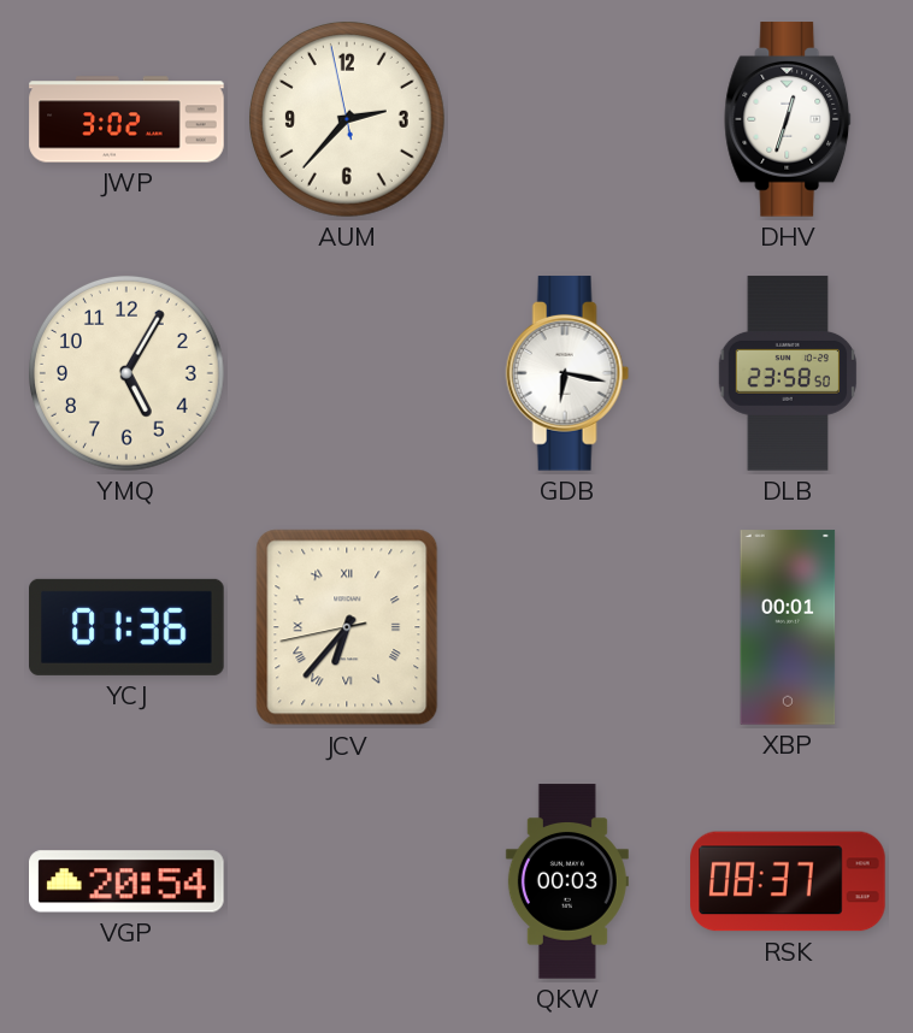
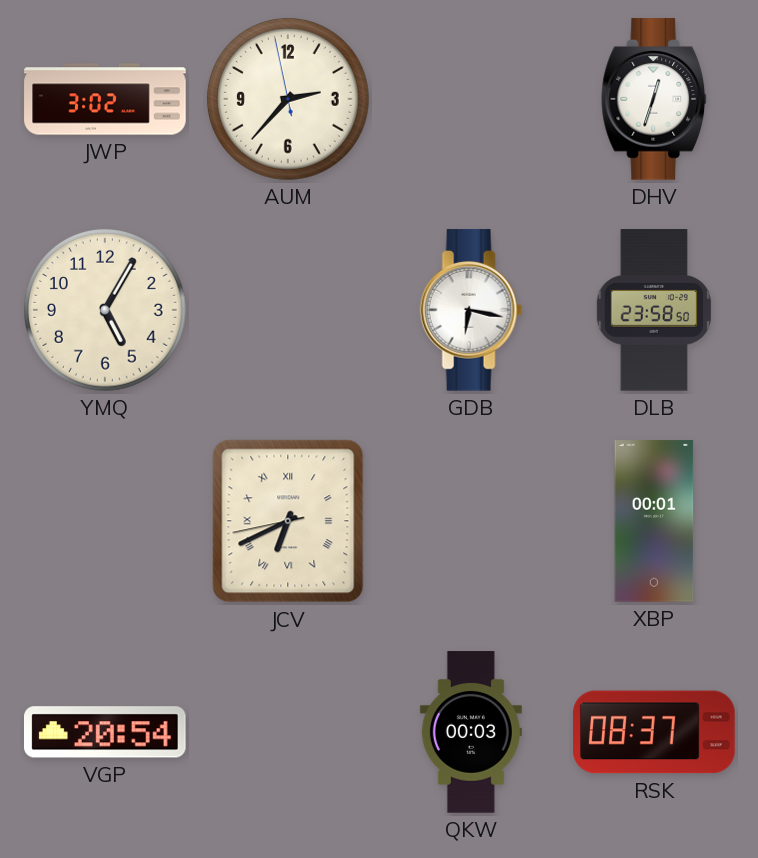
YCJ: 01:36 -> none (126, 627)
JCV: 6:36 -> 6:40 (288, 521)
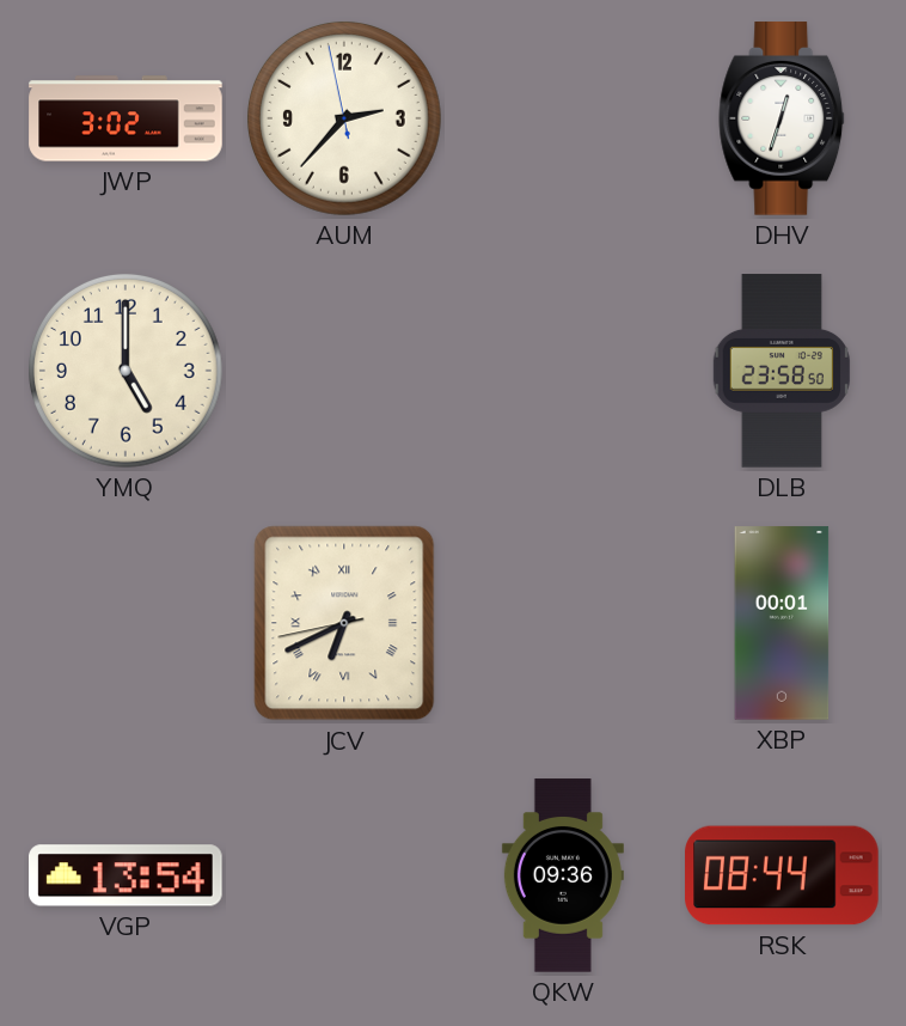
YMQ: 5:05 -> 5:00 (126, 371)
GDB: 6:17 -> none (471, 310)
VGP: 20:54 -> 13:54 (127, 875)
QKW: 00:03 -> 09:36 (563, 875)
RSK: 08:37 -> 08:44 (782, 875)
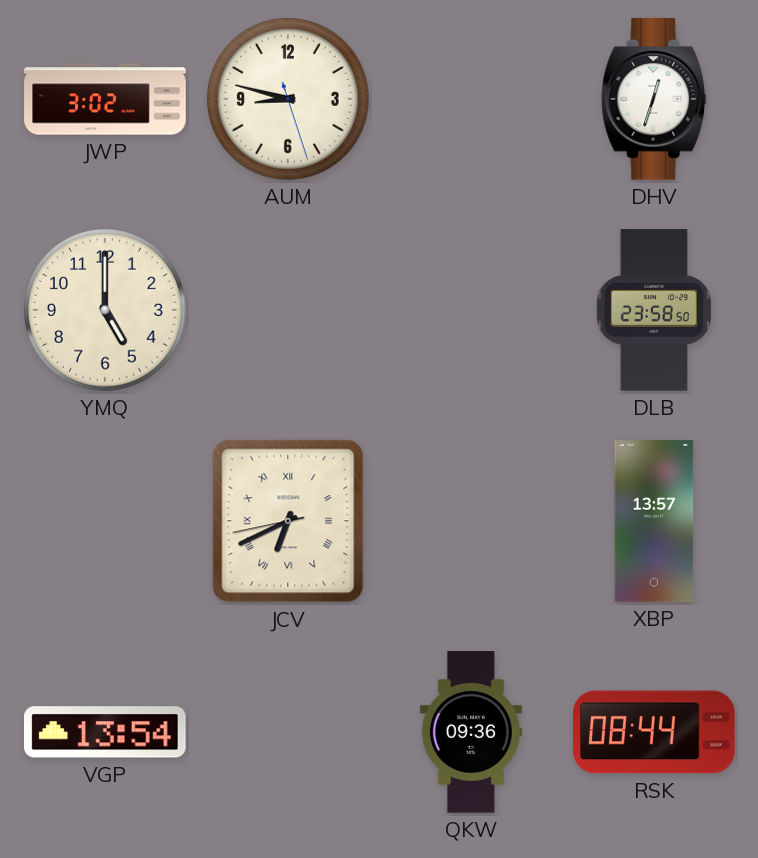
AUM: 2:36 -> 8:47 (288, 99)
XBP: 00:01 -> 13:57 (654, 521)
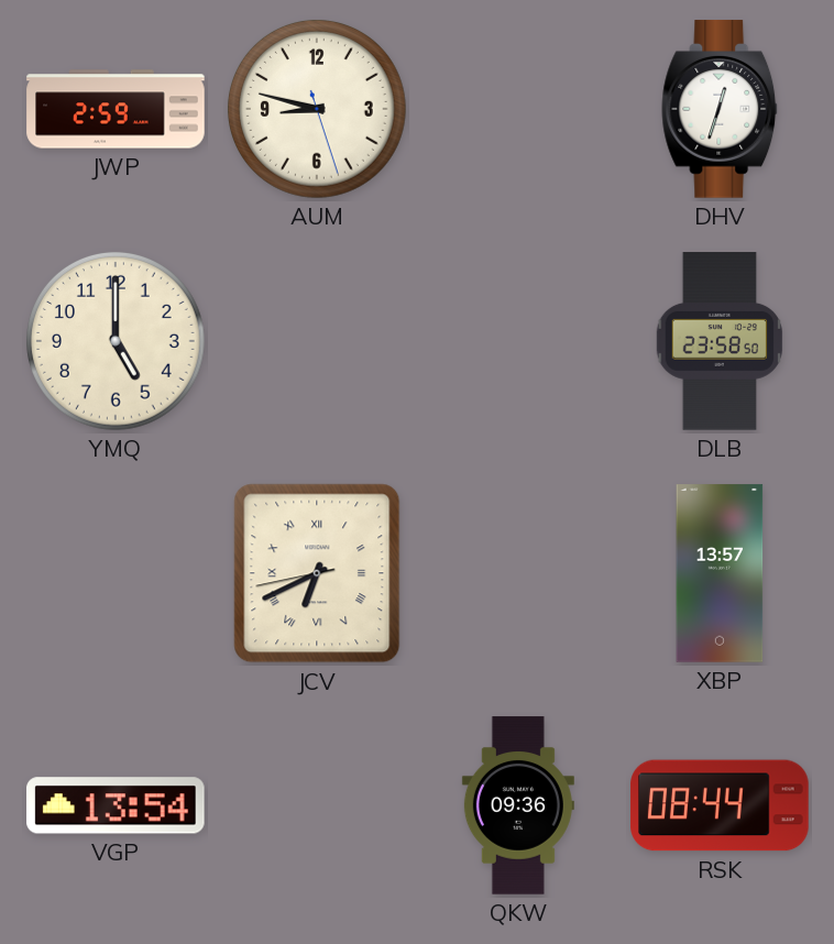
JWP: 3:02 -> 2:59 (116, 109)
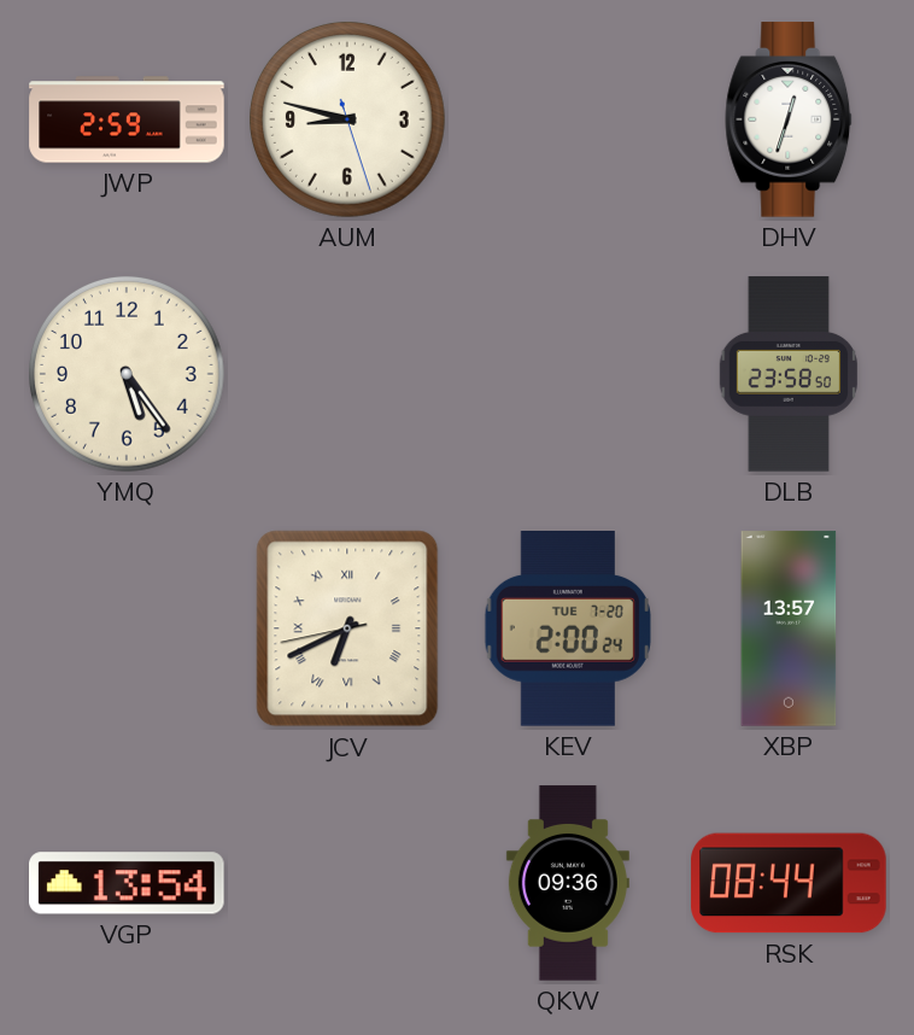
YMQ: 5:00 -> 5:24 (127, 374)
KEV: none -> 2:00 (567, 628)
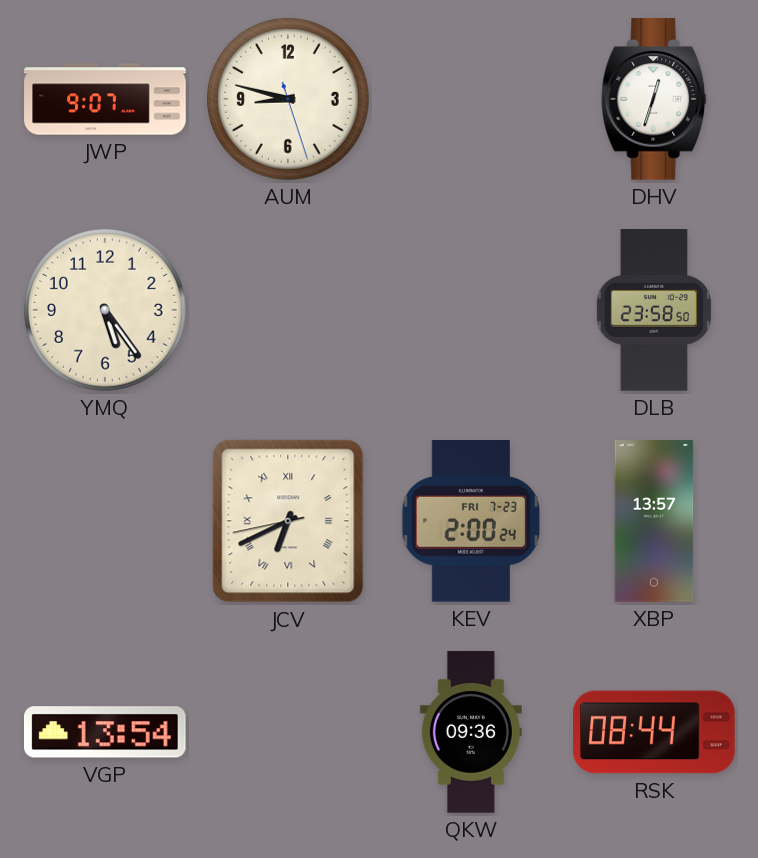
JWP: 2:59 -> 9:07 (105, 99)
KEV date: TUE 7-20 -> FRI 7-23 (470, 521)
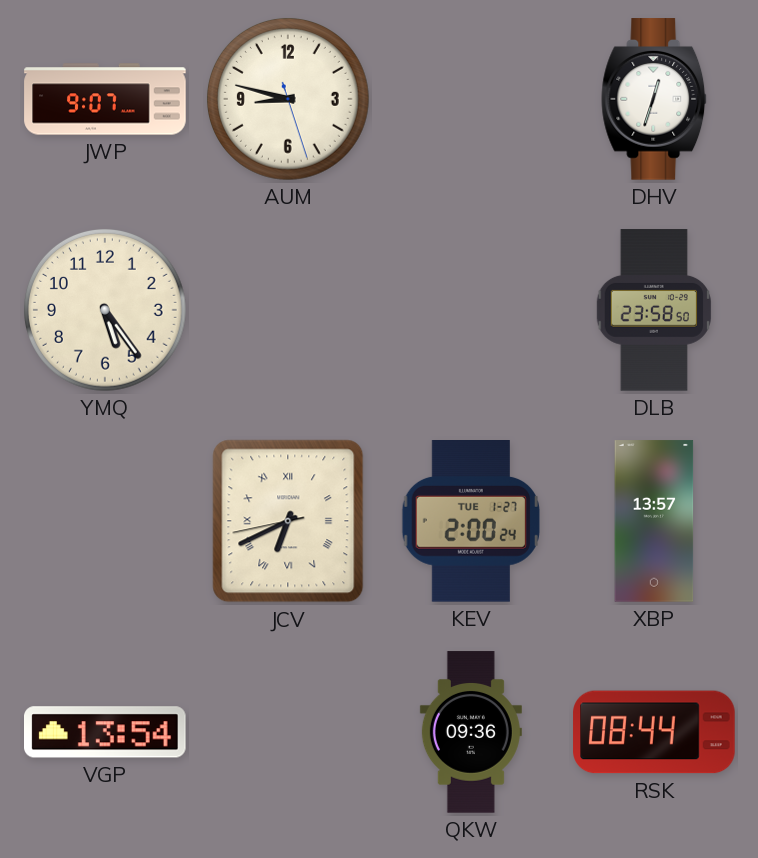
KEV date: FRI 7-23 -> TUE 1-27 (470, 521)
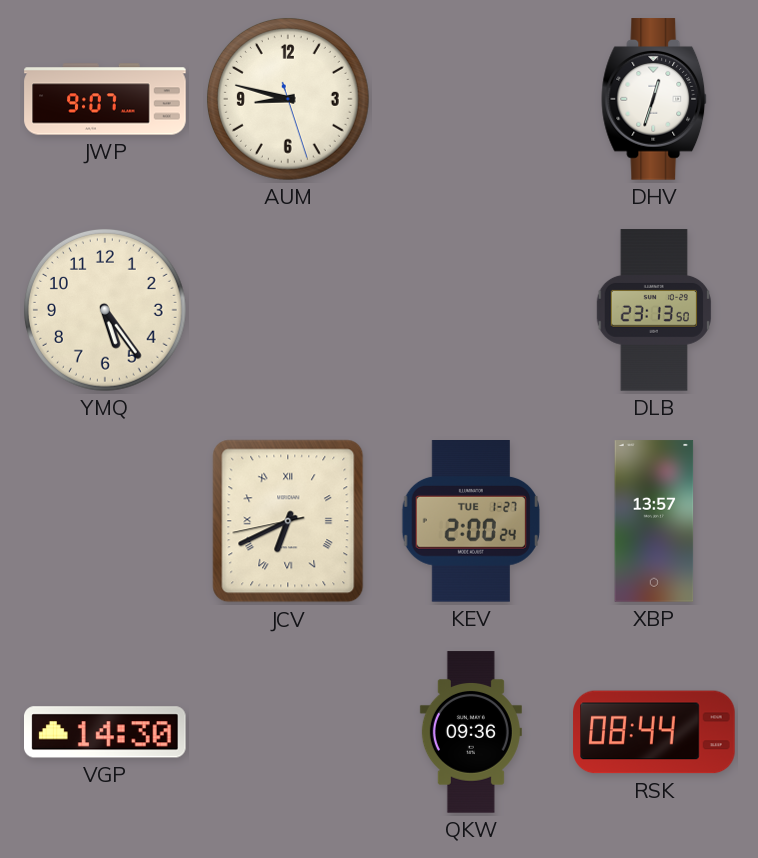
DLB: 23:58 -> 23:13 (653, 310)
VGP: 13:54 -> 14:30 (106, 732)
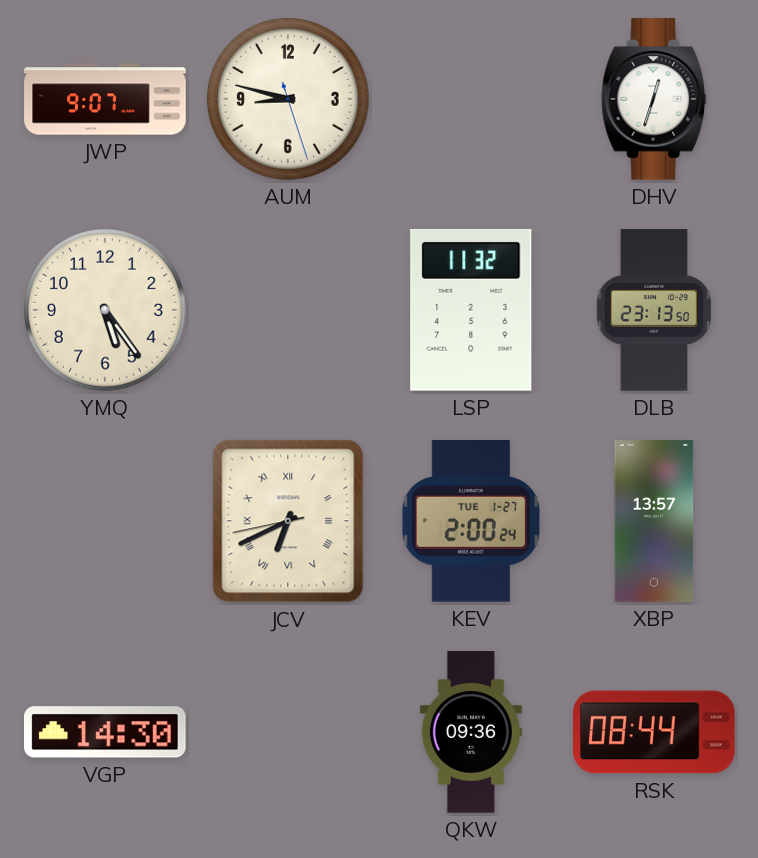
LSP: none -> 11:32 (471, 310)
